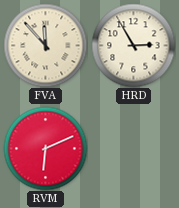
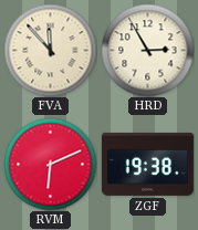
ZGF: none -> 19:38 (147, 164)
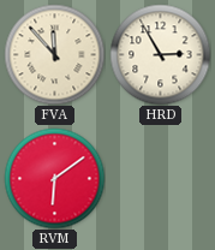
RVM: 6:11 -> 6:09 (54, 178)
ZGF: 19:38 -> none (147, 164)
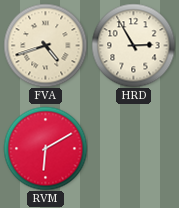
FVA: 11:53 -> 4:42 (45, 45)
RVM: 6:09 -> 6:10 (45, 148)
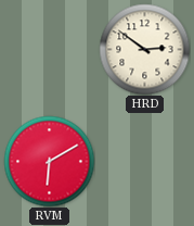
FVA: 4:42 -> none (45, 45)
HRD: 2:55 -> 2:51 (144, 49)
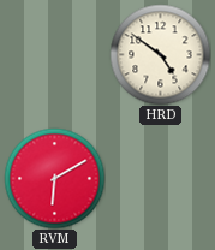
HRD: 2:51 -> 4:51 (160, 54)
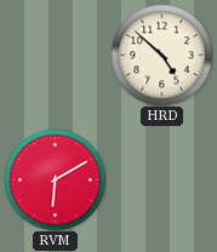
HRD: 4:51 -> 4:52 (161, 55)
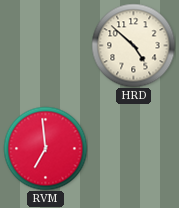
RVM: 6:10 -> 6:59 (45, 148)
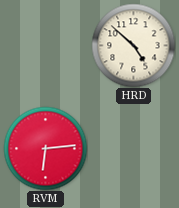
RVM: 6:59 -> 6:14 (45, 148)
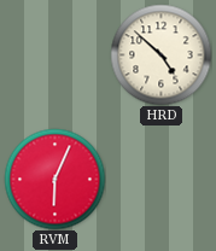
RVM: 6:14 -> 6:04 (54, 179)
